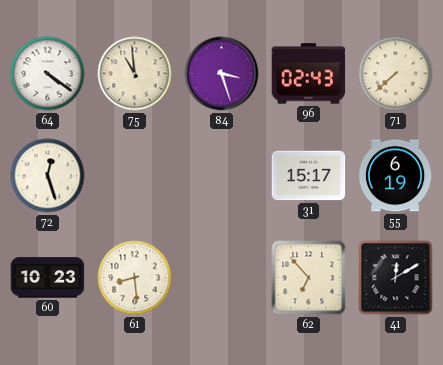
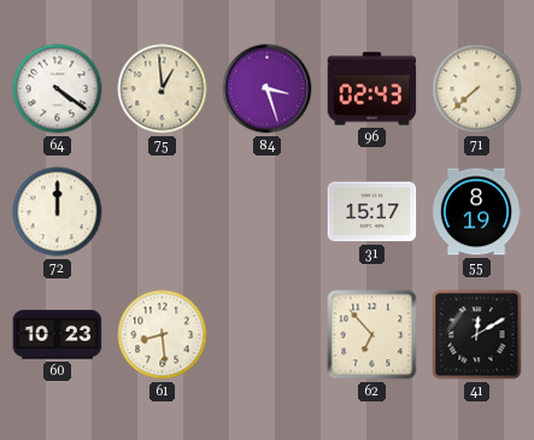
75: 10:59 -> 12:59 (163, 89)
72: 12:27 -> 12:00 (58, 212)
55: 6:19 -> 8:19 (476, 212)
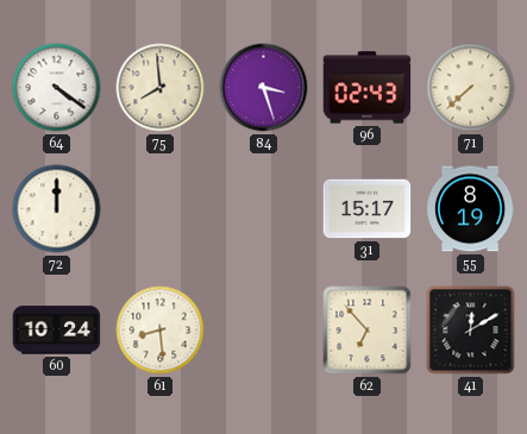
75: 12:59 -> 7:59 (161, 88)
60: 10:23 -> 10:24 (57, 331)
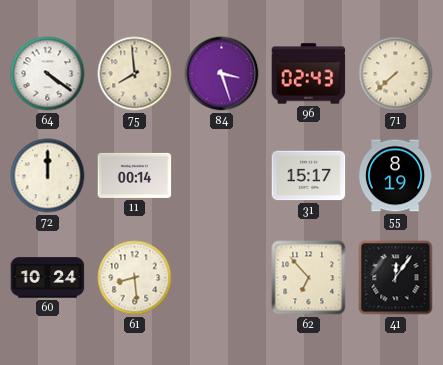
11: none -> 00:14 (135, 175)
41: 12:10 -> 12:06 (396, 278)
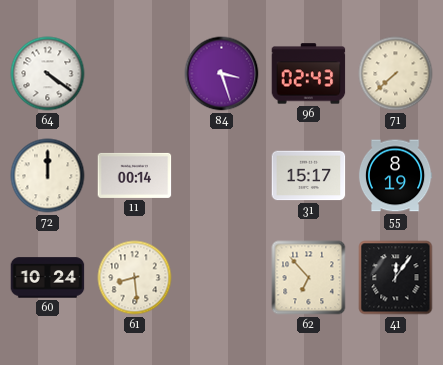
75: 7:59 -> none (135, 74)
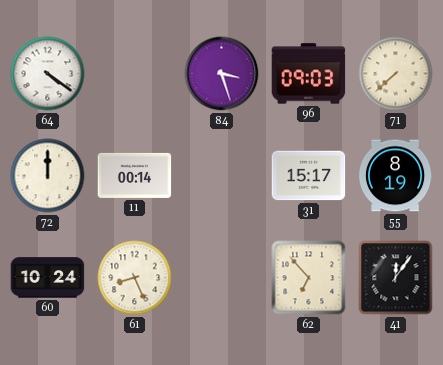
96: 02:43 -> 09:03 (309, 74)
61: 8:29 -> 8:26 (135, 278)
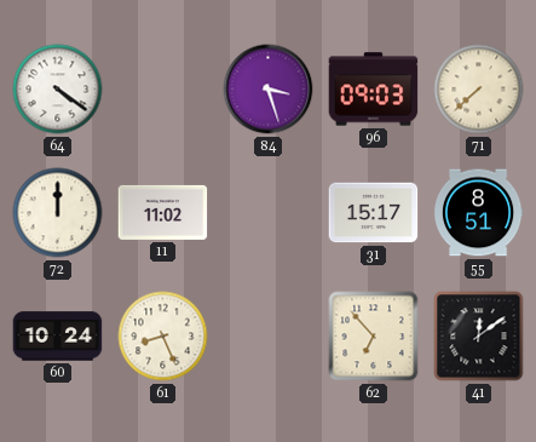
11: 00:14 -> 11:02 (163, 212)
55: 8:19 -> 8:51 (478, 213)
41: 12:06 -> 12:09 (479, 337)
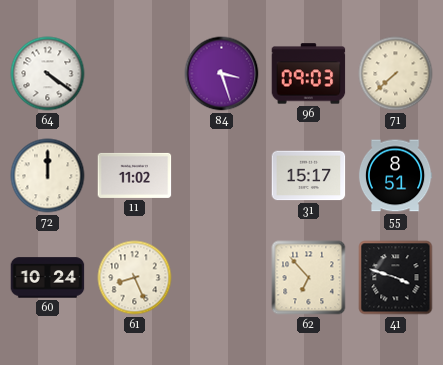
41: 12:09 -> 3:48 (396, 278)
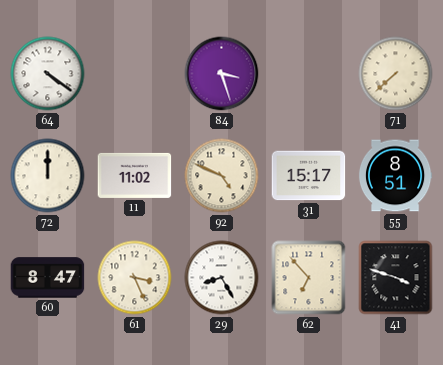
96: 09:03 -> none (309, 74)
92: none -> 4:49 (222, 176)
60: 10:24 -> 8:47 (48, 278)
61: 8:26 -> 3:26 (135, 278)
29: none -> 8:25 (222, 278)
